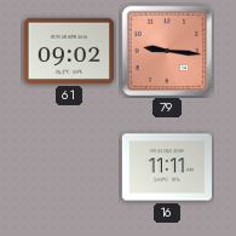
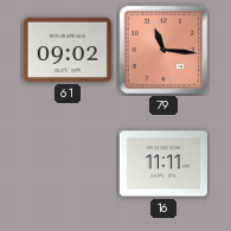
79: 9:16 -> 11:16 (163, 50)
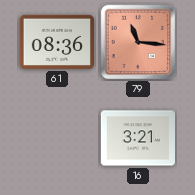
61: 09:02 -> 08:36 (56, 42)
16: 11:11 -> 3:21 (137, 138)
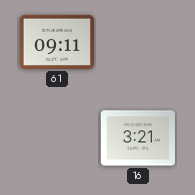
61: 08:36 -> 09:11 (56, 42)
79: 11:16 -> none (138, 42)
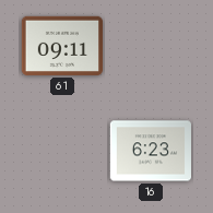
16: 3:21 -> 6:23 (150, 151)
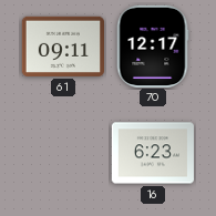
70: none -> 12:17 (153, 45)
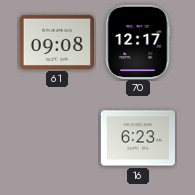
61: 09:11 -> 09:08 (56, 42)
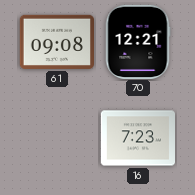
70: 12:17 -> 12:21 (138, 41)
16: 6:23 -> 7:23 (137, 138)
